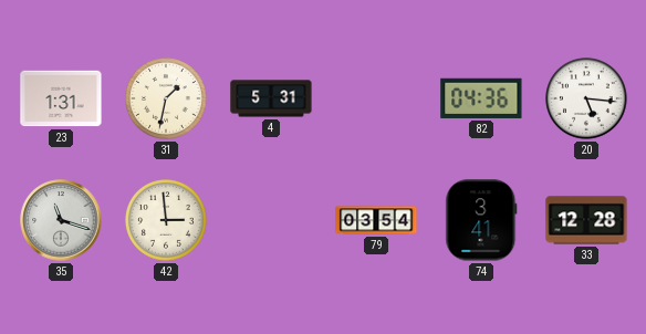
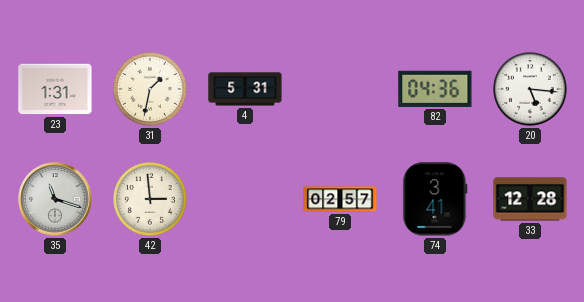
79: 03:54 -> 02:57 (340, 199)
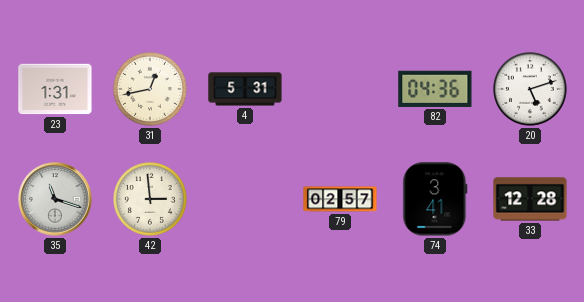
31: 1:32 -> 12:43 (151, 90)
20: 5:16 -> 5:12 (531, 90)
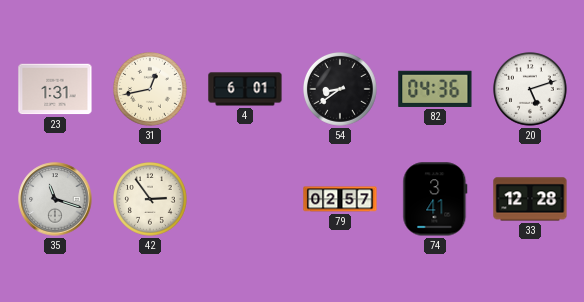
4: 5:31 -> 6:01 (245, 89)
54: none -> 8:39 (341, 90)
42: 2:59 -> 2:54 (151, 200)
